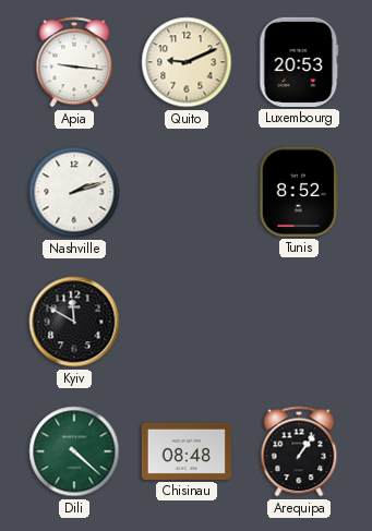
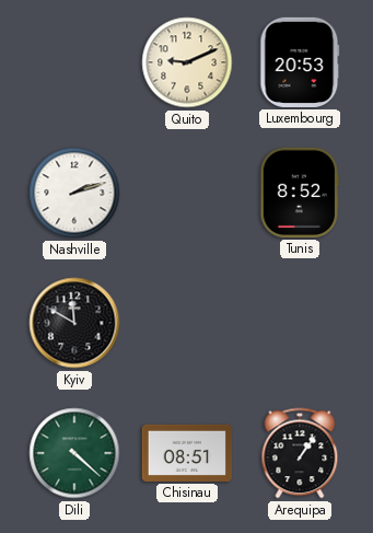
Apia: 9:16 -> none (74, 62)
Chisinau: 08:48 -> 08:51 (187, 453)
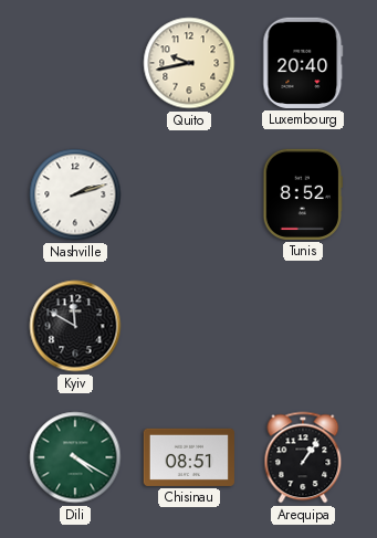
Quito: 9:11 -> 9:43 (189, 63)
Luxembourg: 20:53 -> 20:40 (303, 63)
Dili: 4:22 -> 4:20 (75, 457)
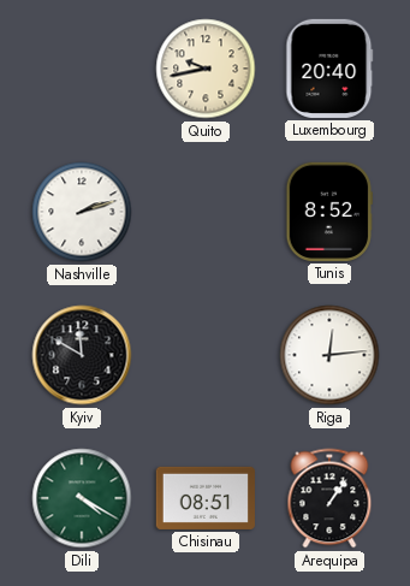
Riga: none -> 12:14 (329, 355)
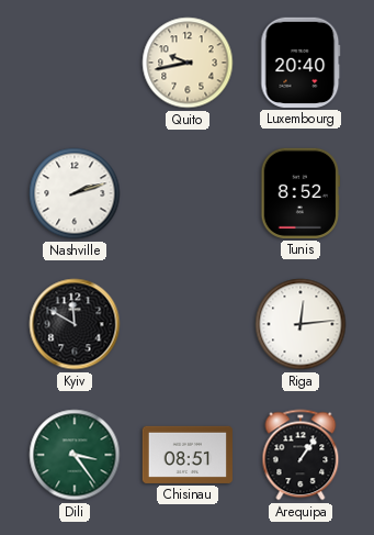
Dili: 4:20 -> 3:24 (75, 455)
